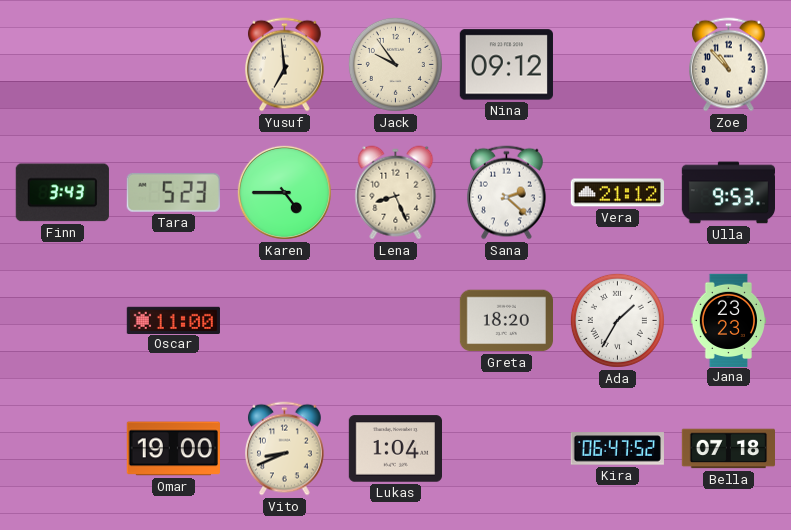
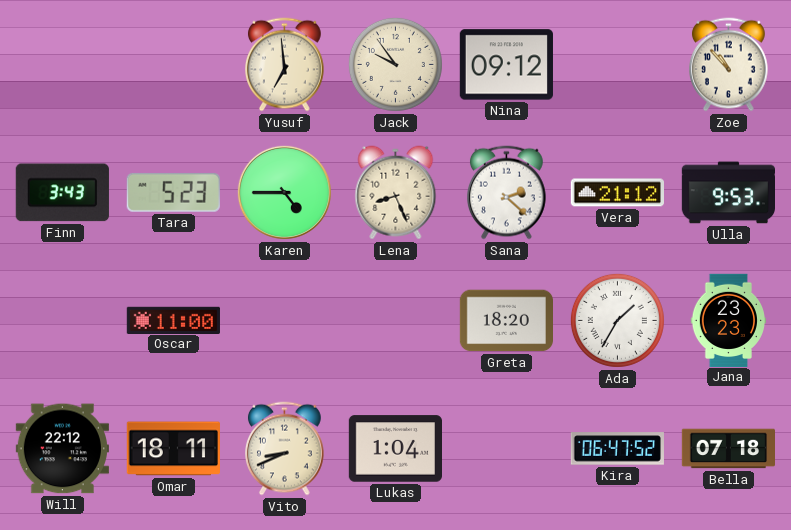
Will: none -> 22:12 (62, 449)
Omar: 19:00 -> 18:11 (173, 449)
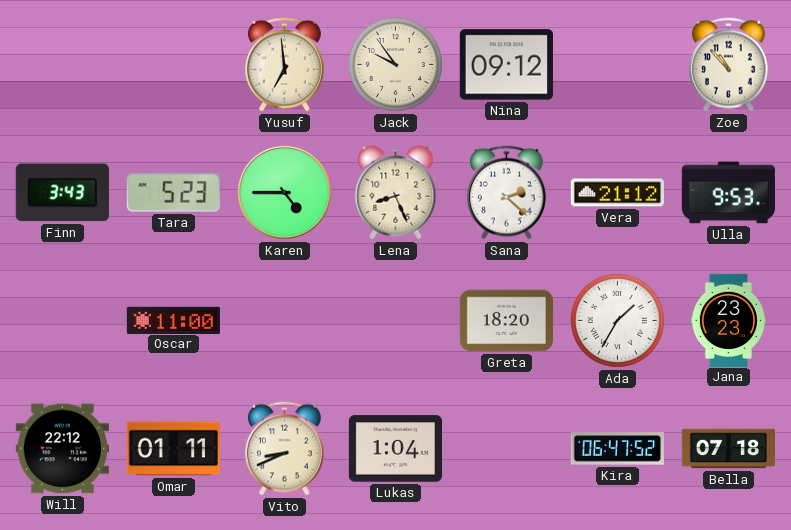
Omar: 18:11 -> 01:11 (173, 449)
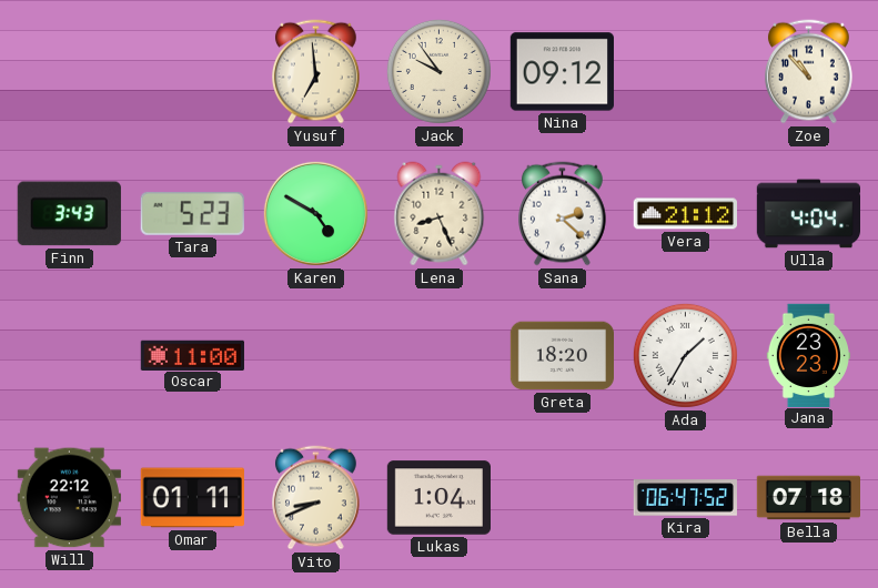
Karen: 4:45 -> 4:50 (315, 213)
Ulla: 9:53 -> 4:04 (808, 214)
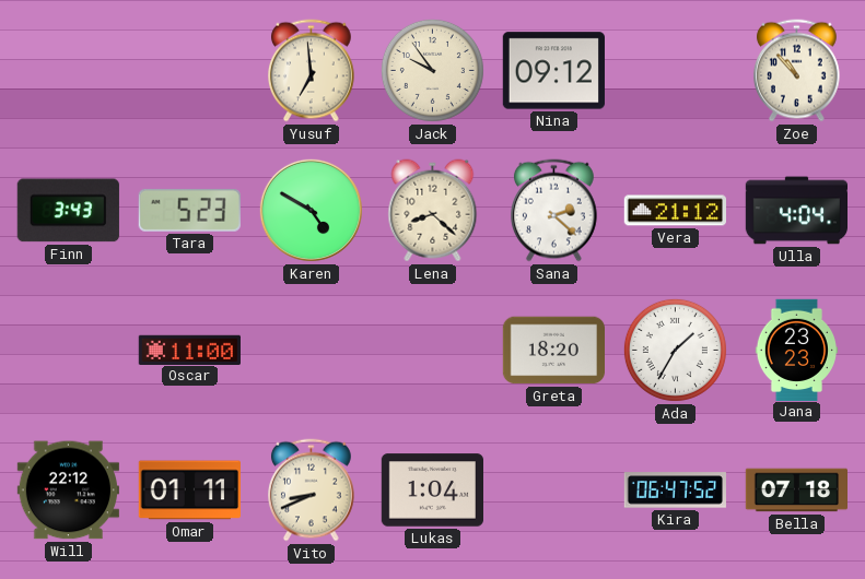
Lena: 8:26 -> 8:22 (433, 211)
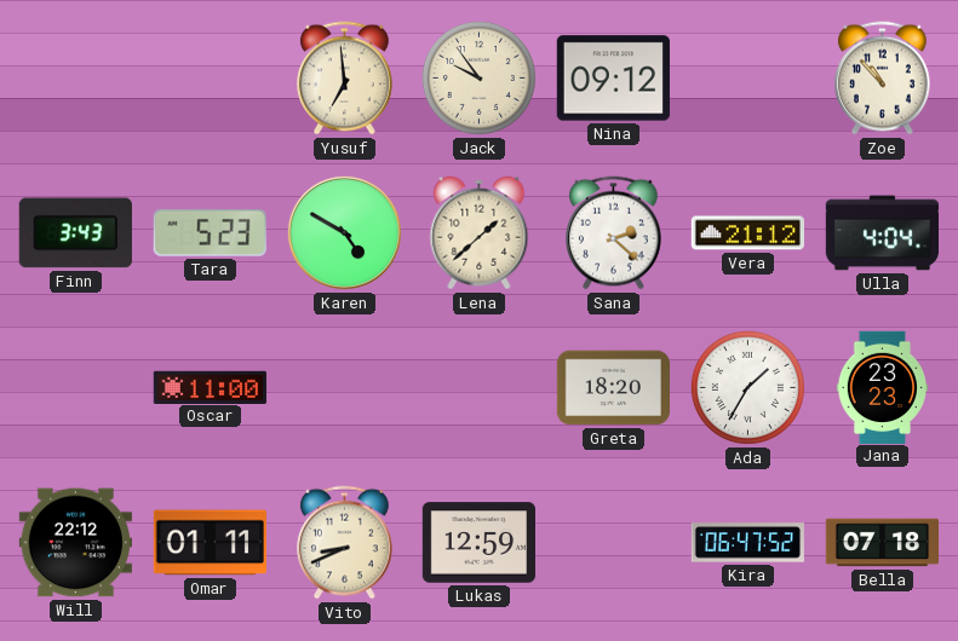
Lena: 8:22 -> 1:38 (480, 233)
Lukas: 1:04 -> 12:59 (478, 543)
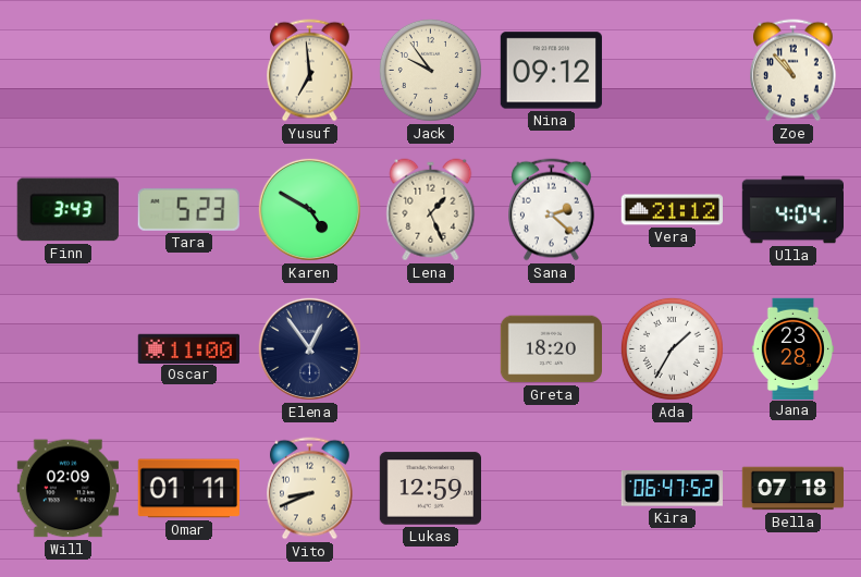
Lena: 1:38 -> 1:26 (431, 210)
Elena: none -> 12:54 (309, 348)
Jana: 23:23 -> 23:28 (792, 348)
Will: 22:12 -> 02:09 (67, 489)
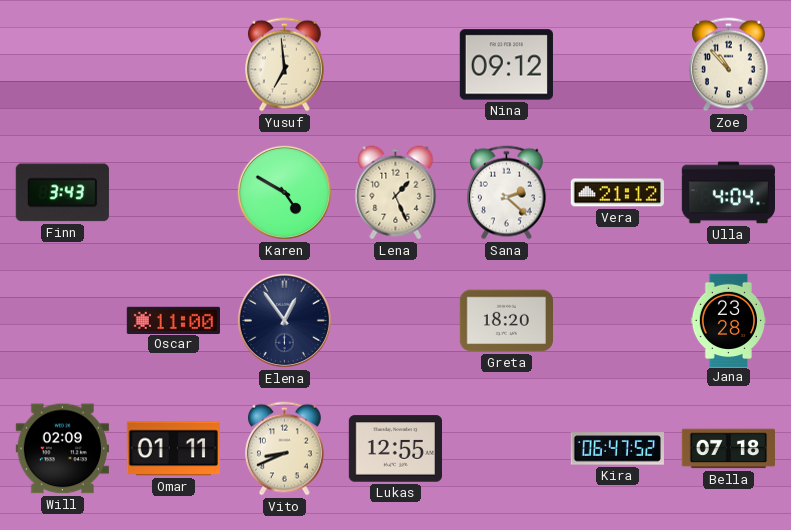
Jack: 9:54 -> none (430, 70)
Tara: 5:23 -> none (188, 209)
Ada: 1:35 -> none (672, 348)
Lukas: 12:59 -> 12:55 (395, 449)
